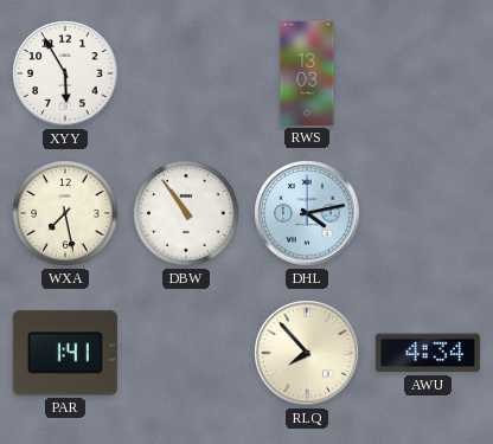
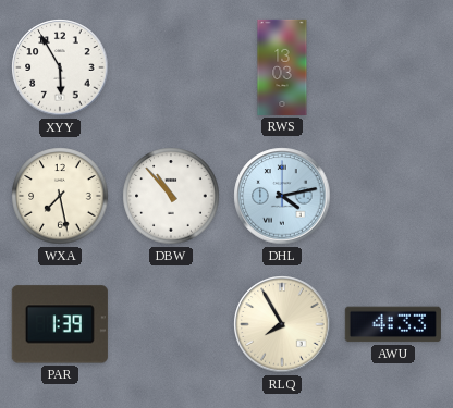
DBW: 10:54 -> 10:53 (171, 196)
PAR: 1:41 -> 1:39 (60, 324)
RLQ: 7:53 -> 7:55 (282, 324)
AWU: 4:34 -> 4:33 (393, 324)
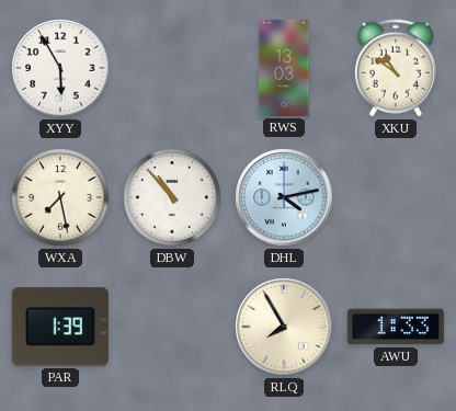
XKU: none -> 10:51 (396, 68)
AWU: 4:33 -> 1:33 (396, 327)
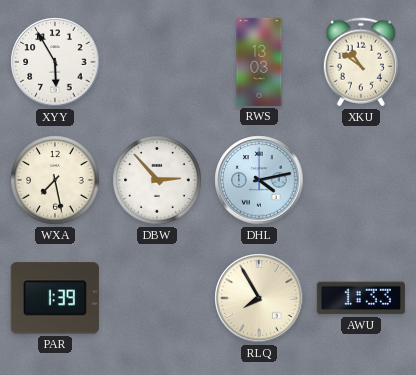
DBW: 10:53 -> 2:53 (157, 180)
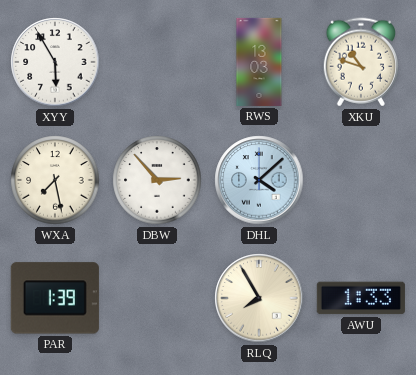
XKU: 10:51 -> 10:48 (361, 62)
DHL: 4:13 -> 4:08 (259, 180)
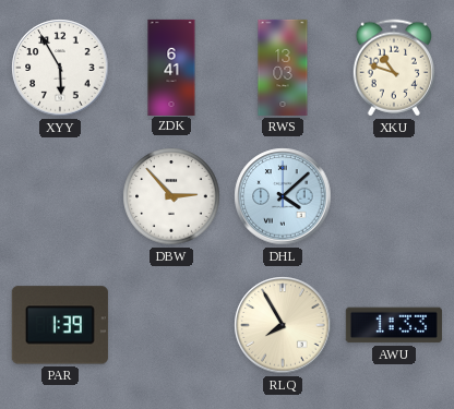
ZDK: none -> 6:41 (171, 67)
WXA: 7:28 -> none (55, 180)
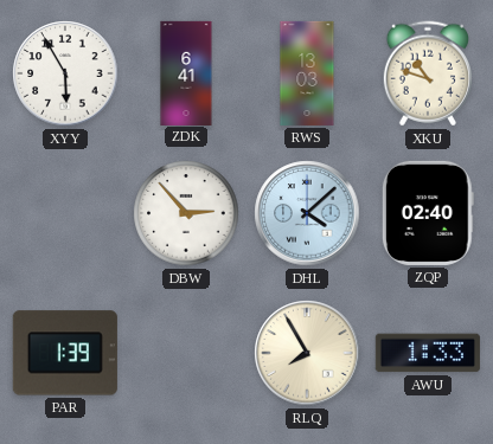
ZQP: none -> 02:40 (428, 213)
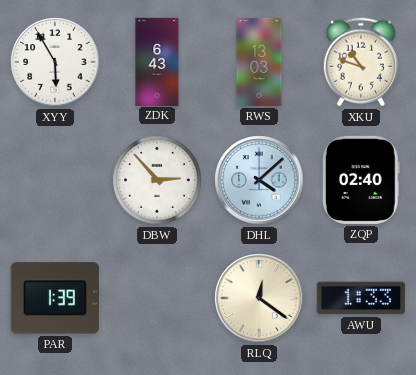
ZDK: 6:41 -> 6:43 (157, 61)
RLQ: 7:55 -> 12:21 (259, 298)
